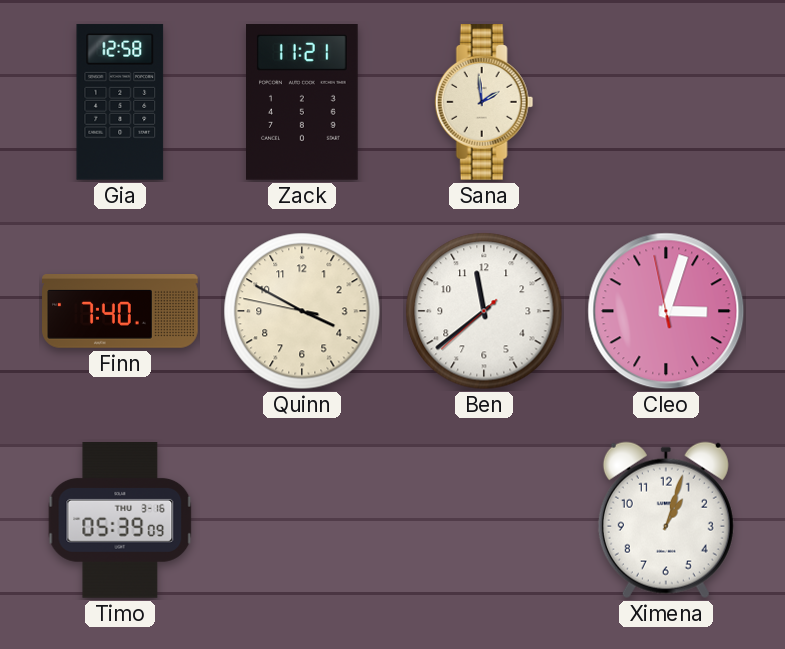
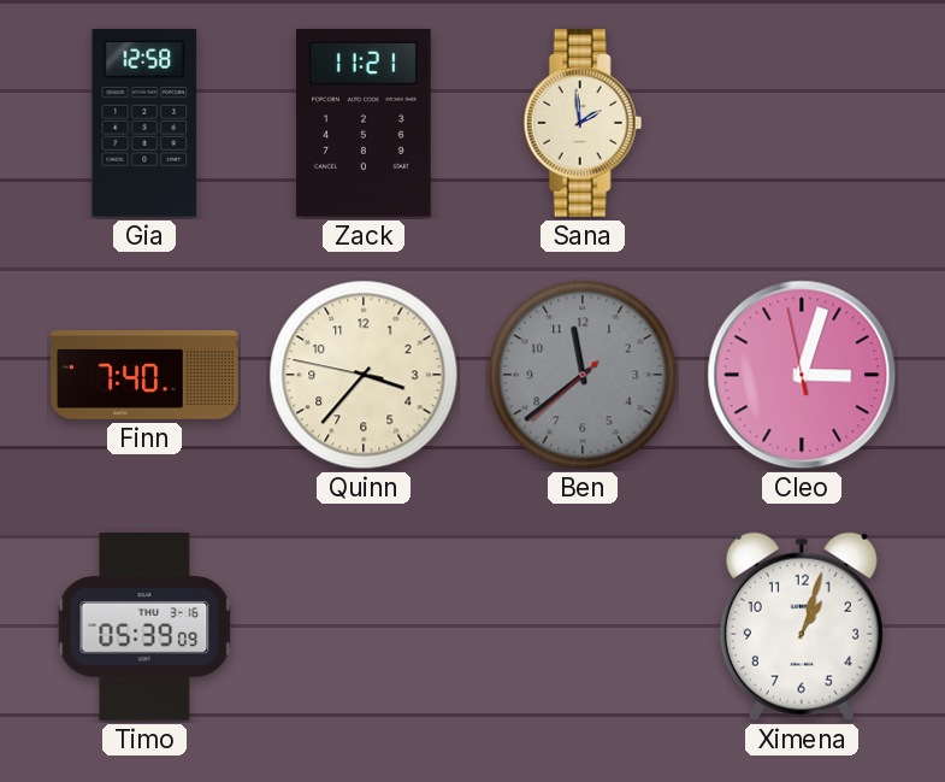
Quinn: 3:49 -> 3:36 (364, 375)
Ben dial: white -> grey (583, 375)
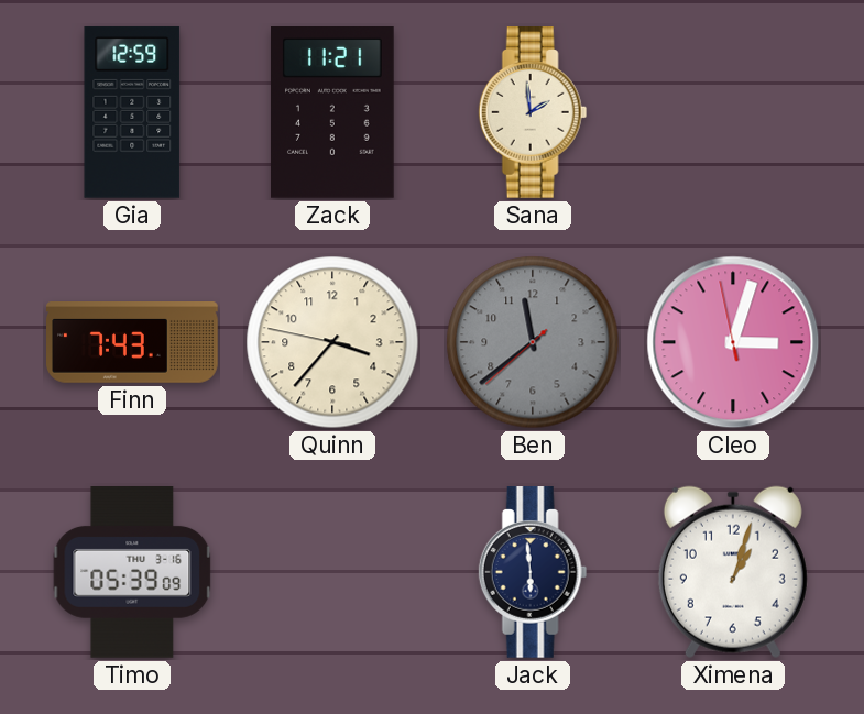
Gia: 12:58 -> 12:59 (132, 112)
Finn: 7:40 -> 7:43 (132, 343)
Jack: none -> 5:59 (533, 573)
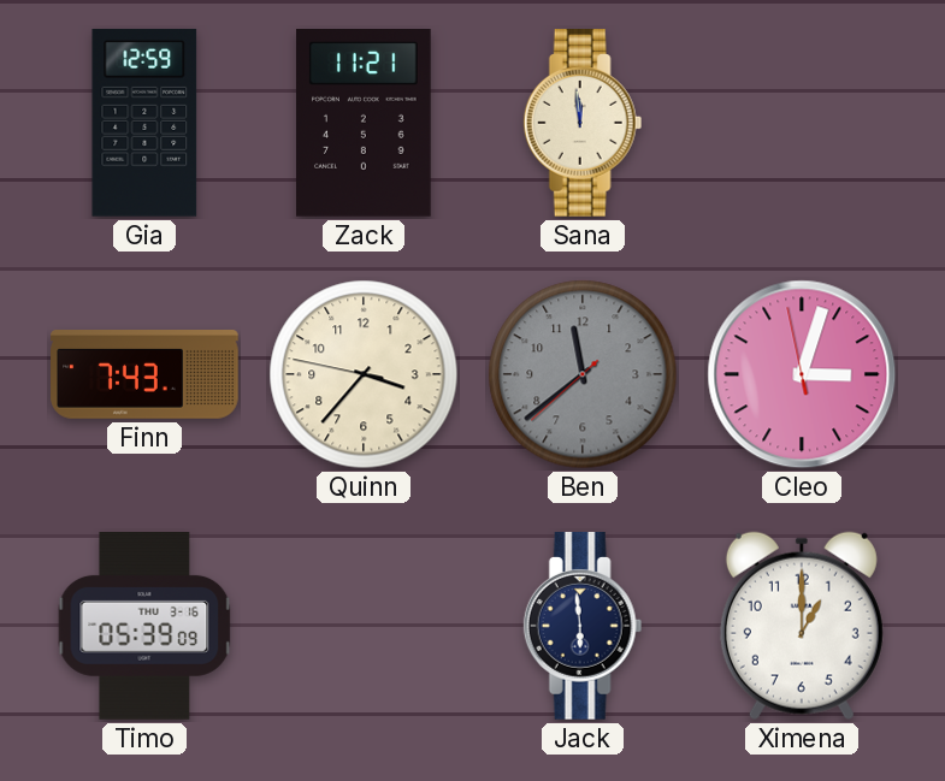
Sana: 1:59 -> 11:59 (583, 124)
Ximena: 1:03 -> 1:00 (802, 626)
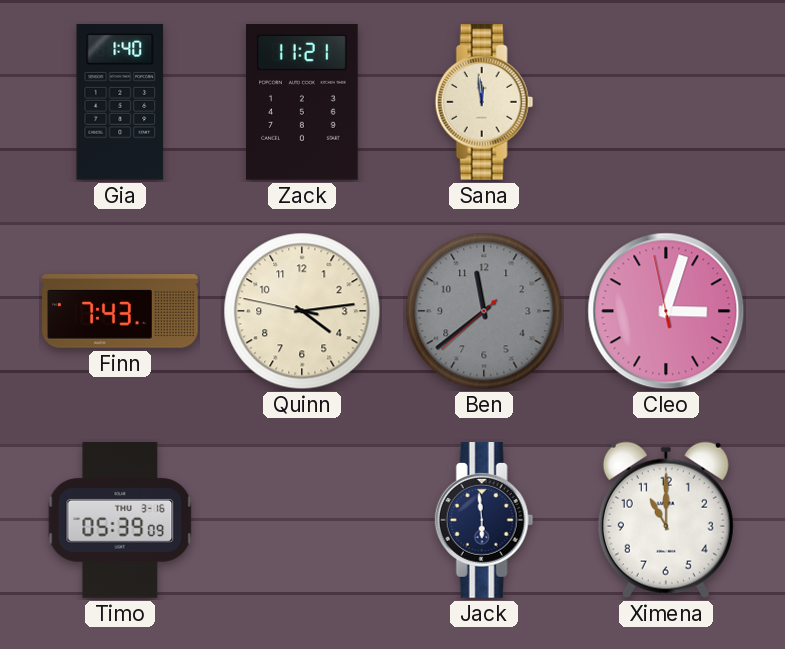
Gia: 12:59 -> 1:40 (120, 102)
Quinn: 3:36 -> 4:13 (302, 311)
Ximena: 1:00 -> 11:00 (666, 520)
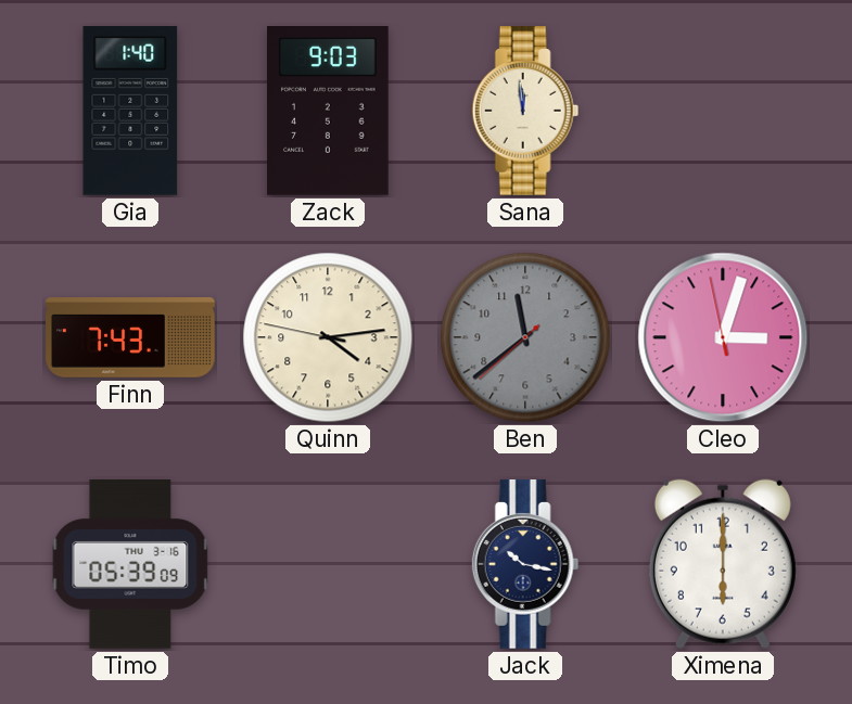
Zack: 11:21 -> 9:03 (329, 112)
Jack: 5:59 -> 10:17 (525, 565)
Ximena: 11:00 -> 6:00 (723, 564)
